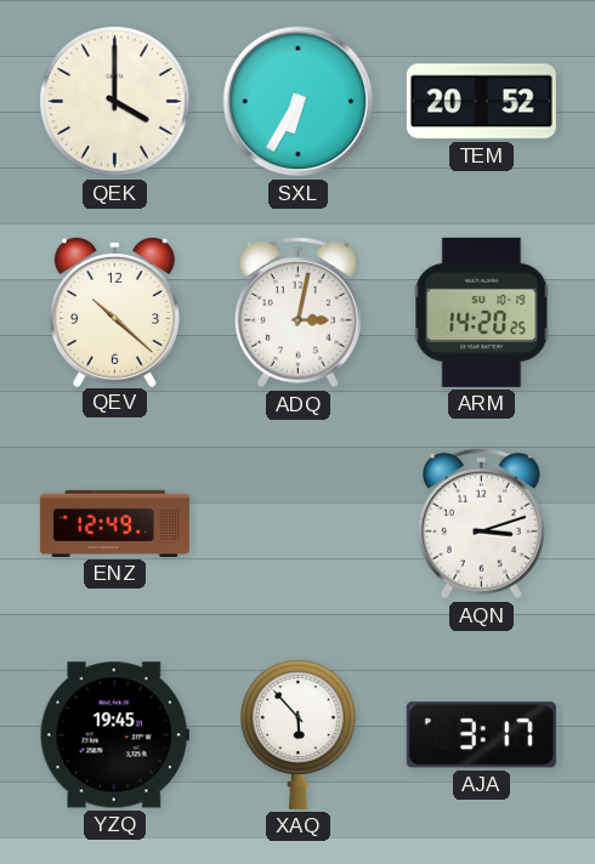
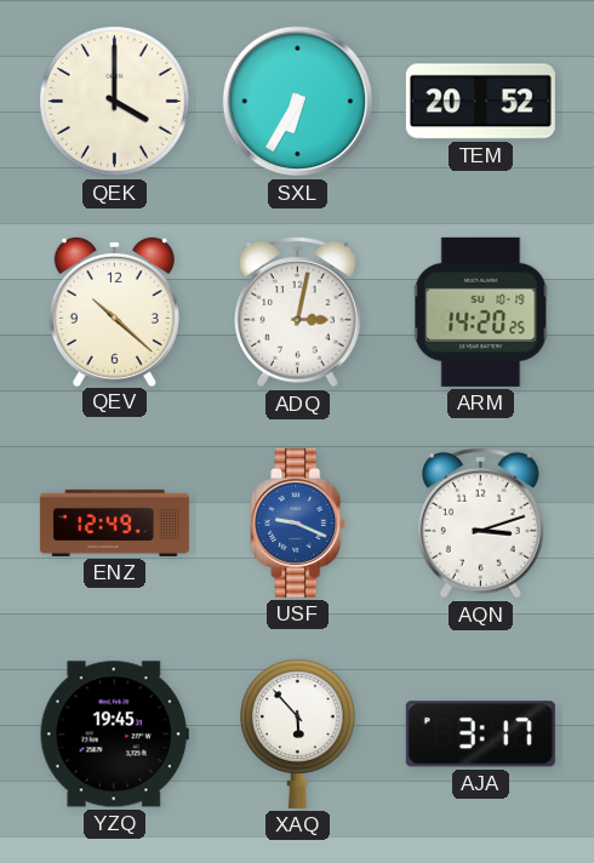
USF: none -> 9:19 (298, 522)
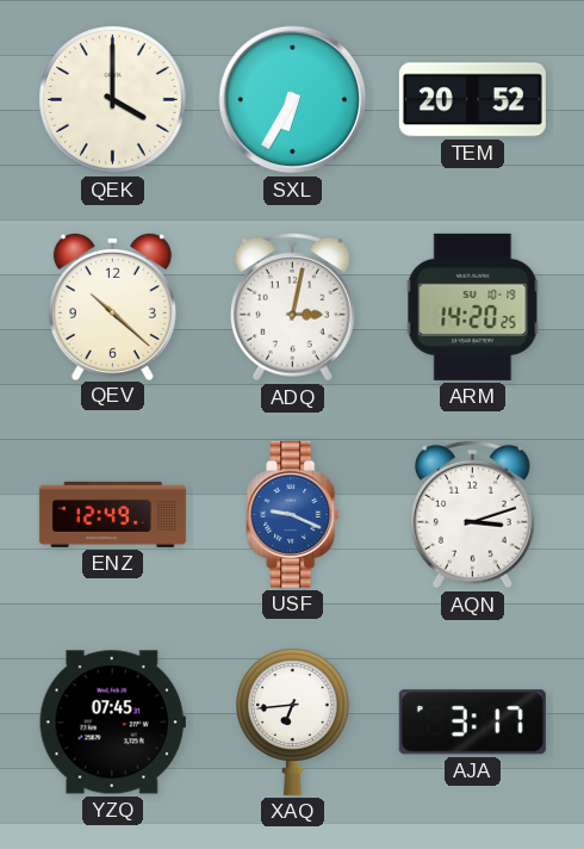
YZQ: 19:45 -> 07:45 (112, 723)
XAQ: 5:53 -> 6:44 (293, 721)
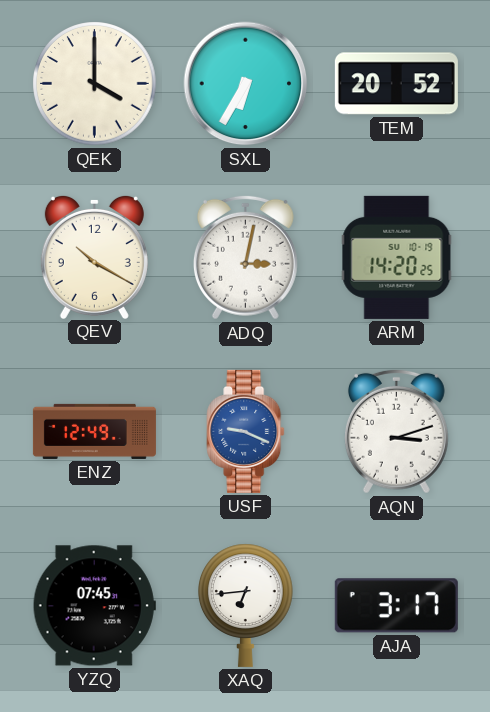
QEV: 10:22 -> 10:20 (94, 256)
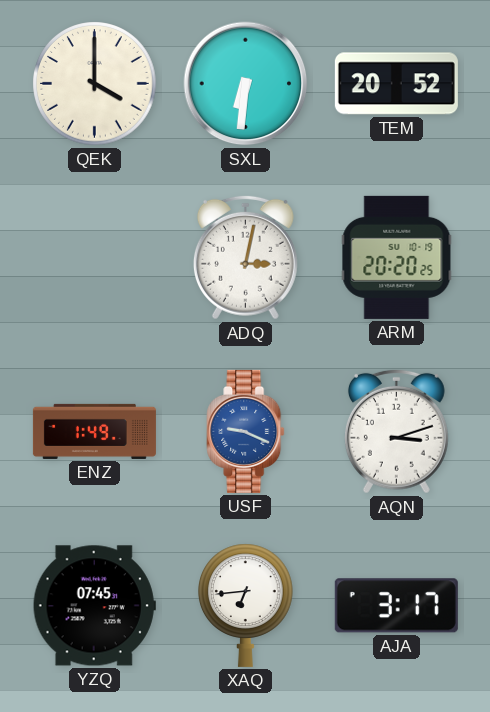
SXL: 6:35 -> 6:31 (246, 84)
QEV: 10:20 -> none (94, 256)
ARM: 14:20 -> 20:20 (397, 257)
ENZ: 12:49 -> 1:49 (94, 431)
